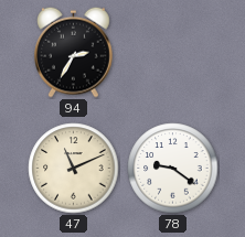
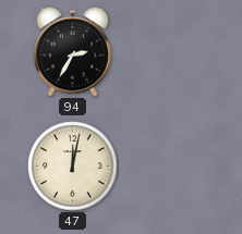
47: 11:11 -> 12:02 (73, 167)
78: 9:21 -> none (173, 169)
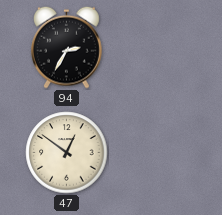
47: 12:02 -> 12:51 (67, 153)
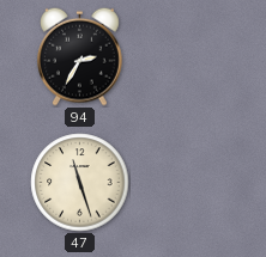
47: 12:51 -> 11:27 (80, 183)
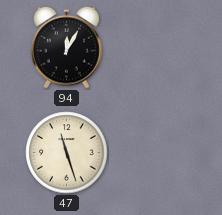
94: 2:35 -> 12:05 (67, 47)
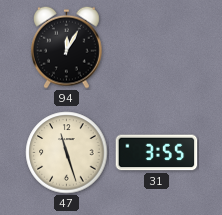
31: none -> 3:55 (157, 153)
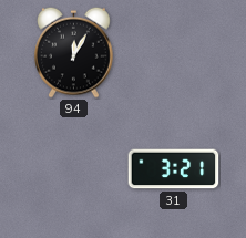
47: 11:27 -> none (67, 153)
31: 3:55 -> 3:21 (174, 169)
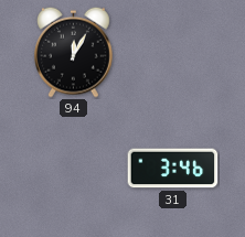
31: 3:21 -> 3:46 (173, 169)
